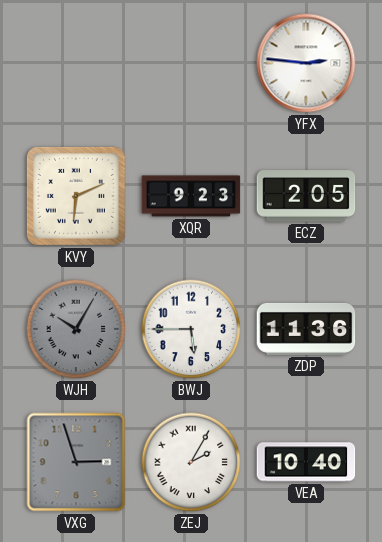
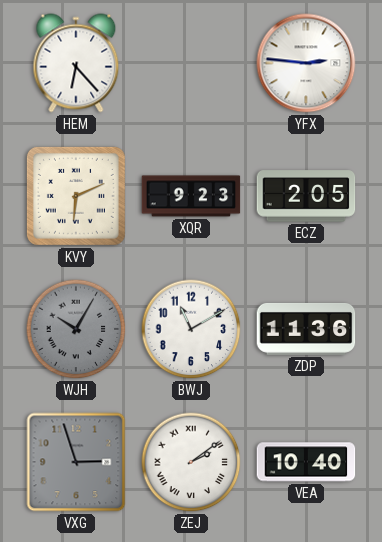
HEM: none -> 6:23 (76, 63)
BWJ: 5:45 -> 11:10 (191, 329)
ZEJ: 2:05 -> 2:09 (191, 462)
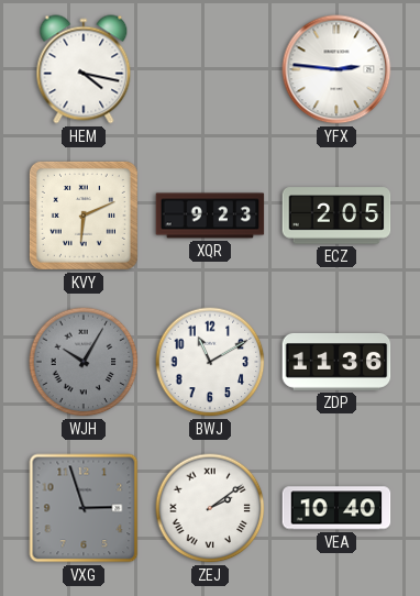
HEM: 6:23 -> 4:17 (84, 69)
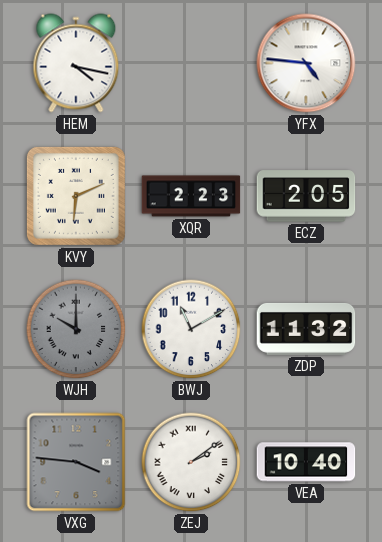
YFX: 2:46 -> 4:46 (306, 63)
XQR: 9:23 -> 2:23 (191, 196)
WJH: 10:05 -> 10:00 (76, 329)
ZDP: 11:36 -> 11:32 (306, 329)
VXG: 2:57 -> 3:46 (76, 462)
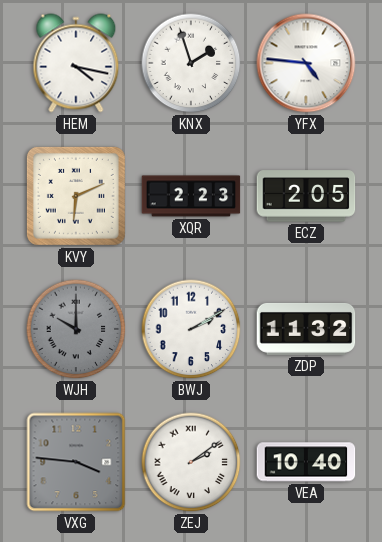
KNX: none -> 1:57 (191, 63)
BWJ: 11:10 -> 2:10 (191, 329)
